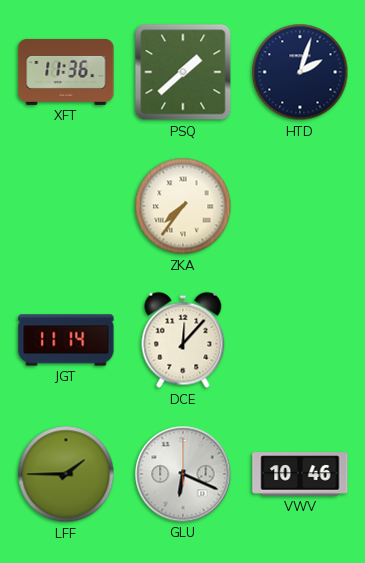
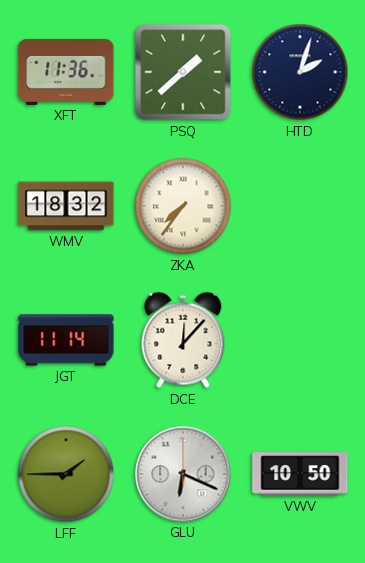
WMV: none -> 18:32 (66, 206)
VWV: 10:46 -> 10:50 (300, 474)
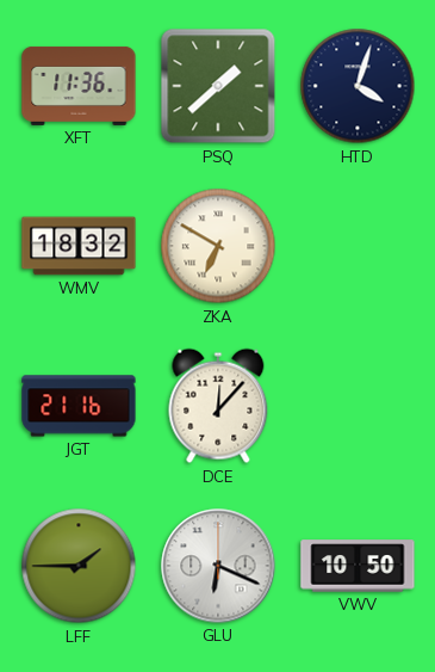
HTD: 2:03 -> 4:03 (358, 86)
ZKA: 7:36 -> 6:50 (218, 246)
JGT: 11:14 -> 21:16 (79, 406)
